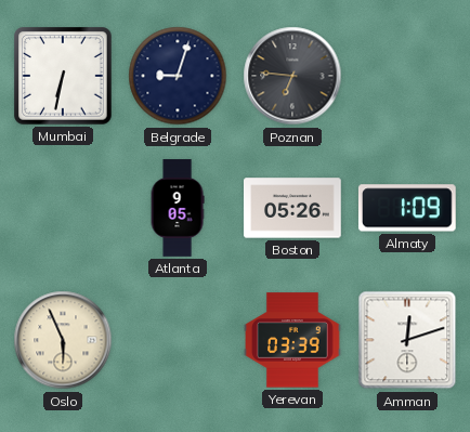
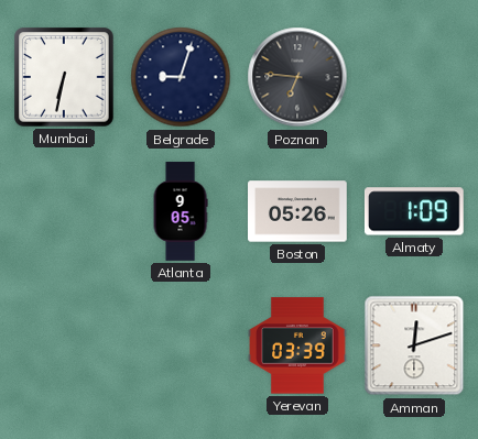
Oslo: 5:56 -> none (63, 340)
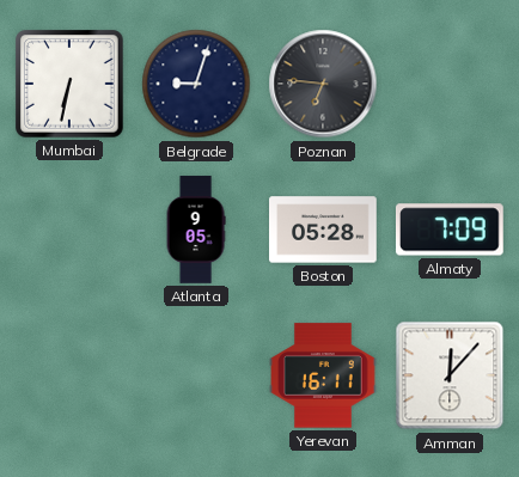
Boston: 05:26 -> 05:28 (323, 230)
Almaty: 1:09 -> 7:09 (450, 230)
Yerevan: 03:39 -> 16:11 (324, 375)
Amman: 12:12 -> 12:07 (450, 375)
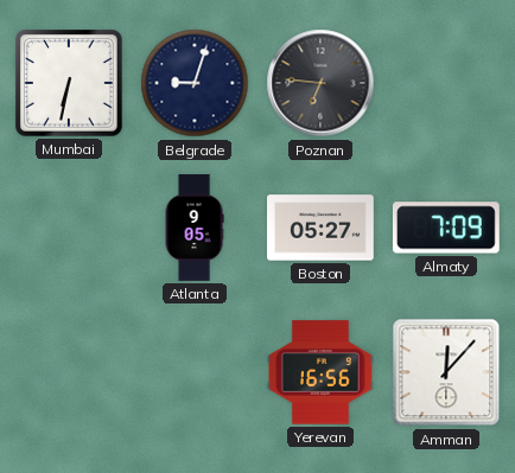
Boston: 05:28 -> 05:27 (320, 228)
Yerevan: 16:11 -> 16:56 (322, 372)
